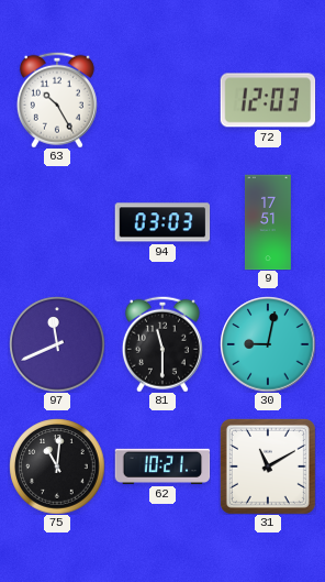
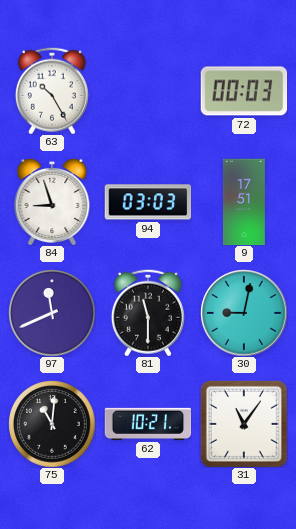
72: 12:03 -> 00:03 (244, 91)
84: none -> 8:57 (52, 202)
31: 11:10 -> 11:06 (244, 424)
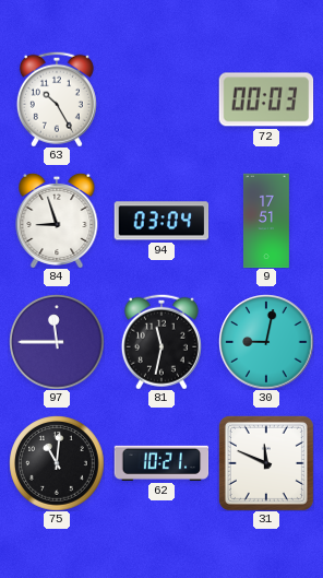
94: 03:03 -> 03:04 (161, 221)
97: 11:41 -> 11:45 (57, 342)
81: 11:30 -> 11:32 (161, 342)
31: 11:06 -> 11:49 (266, 463)
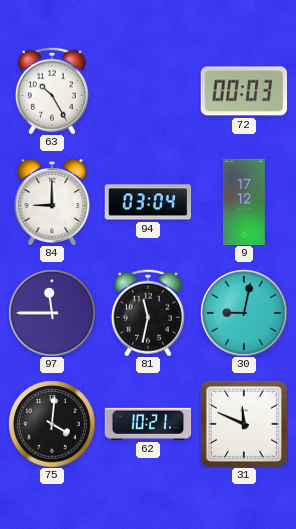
84: 8:57 -> 9:00 (52, 202)
9: 17:51 -> 17:12 (244, 202)
75: 11:01 -> 4:01 (52, 424)
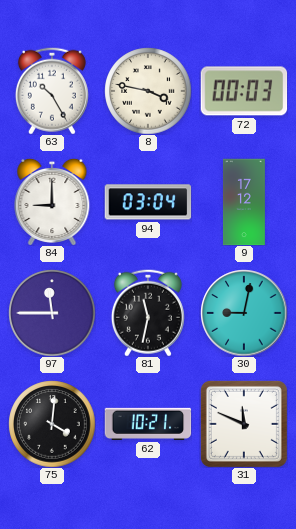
8: none -> 3:47 (148, 91)
